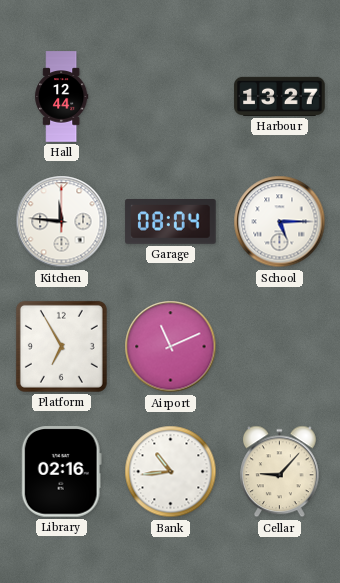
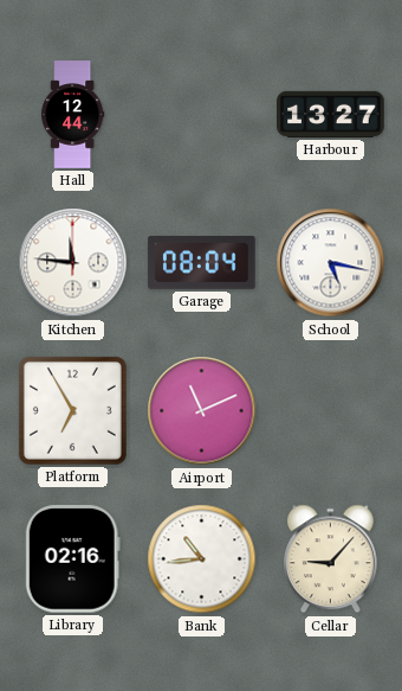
School: 5:15 -> 5:17 (331, 263)
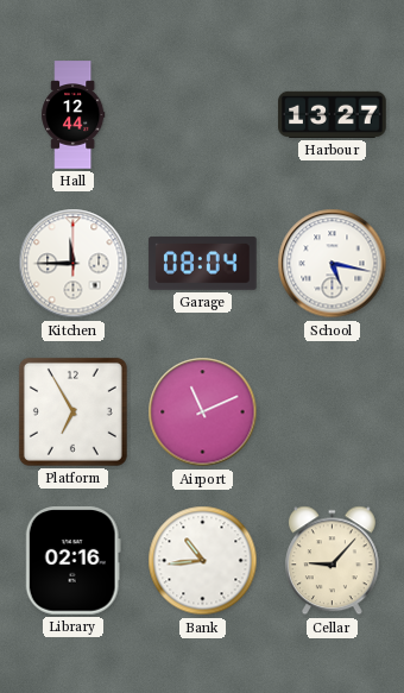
Kitchen: 11:46 -> 11:45 (74, 264)
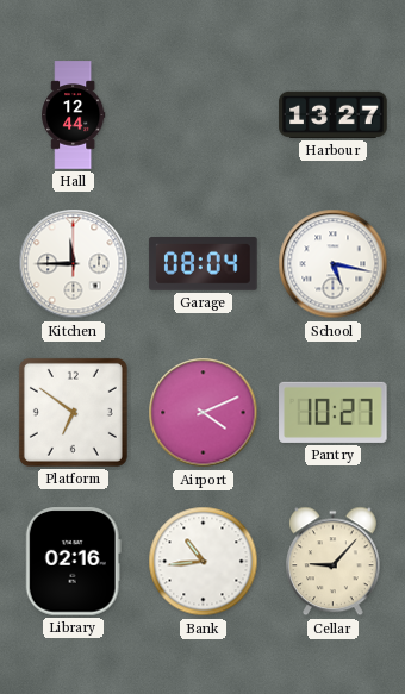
Platform: 6:55 -> 6:51 (73, 412)
Airport: 11:11 -> 4:11 (204, 413)
Pantry: none -> 10:27 (334, 412)
